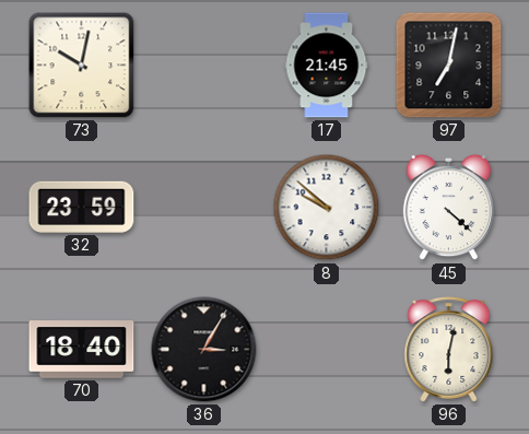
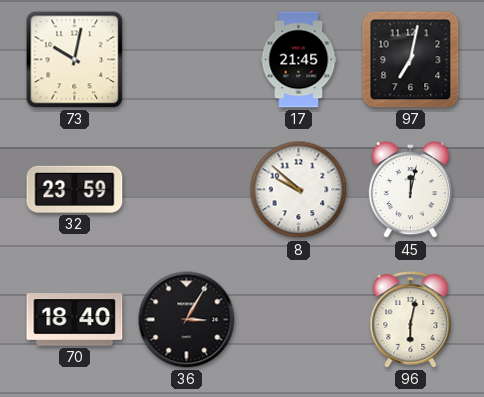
45: 4:22 -> 12:02 (410, 190)
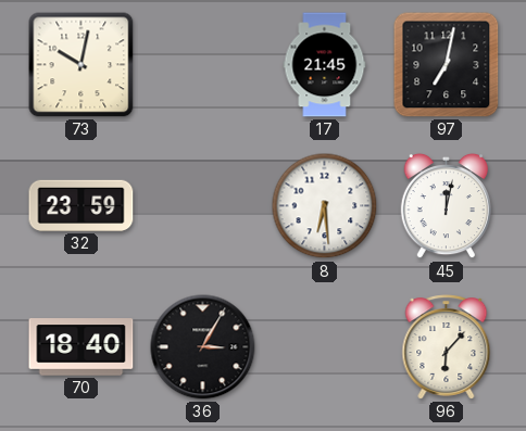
8: 9:52 -> 6:29 (325, 206)
96: 6:02 -> 6:07 (447, 347)
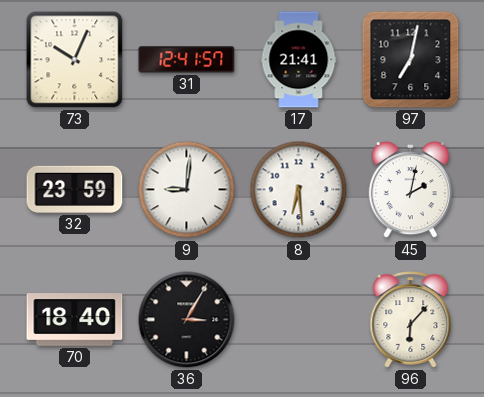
73: 10:02 -> 10:04 (75, 60)
31: none -> 12:41 (187, 60)
17: 21:45 -> 21:41 (299, 60)
9: none -> 9:01 (187, 190)
45: 12:02 -> 2:02 (410, 190)
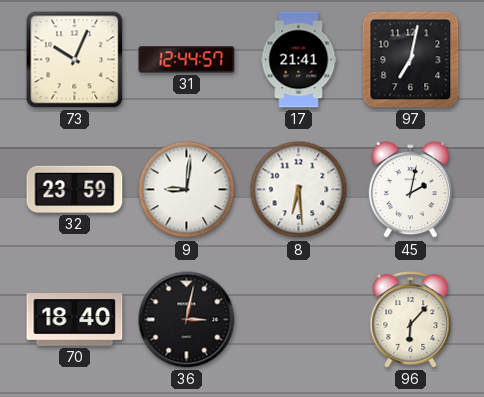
31: 12:41 -> 12:44 (187, 60)
36: 3:05 -> 3:02 (187, 320)
